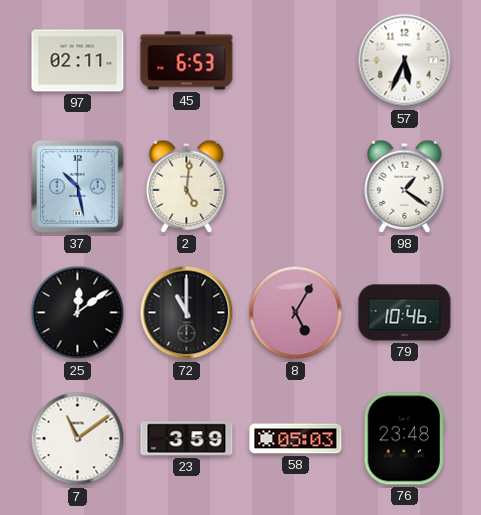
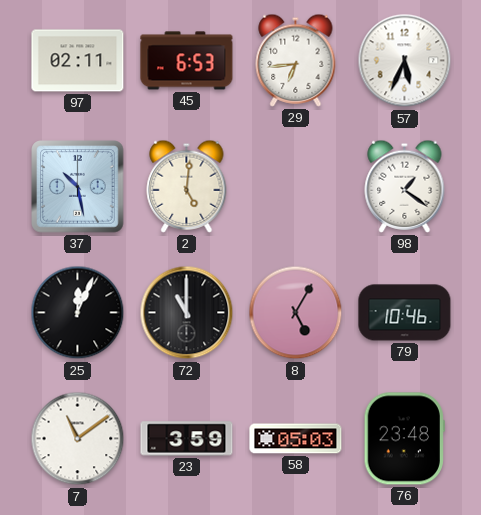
29: none -> 6:44 (296, 60)
25: 12:09 -> 12:04 (78, 313)
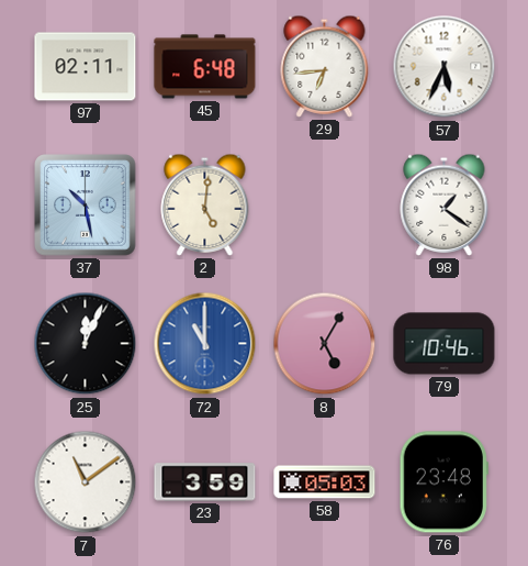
45: 6:53 -> 6:48 (205, 67)
72 dial: black -> blue (205, 344)
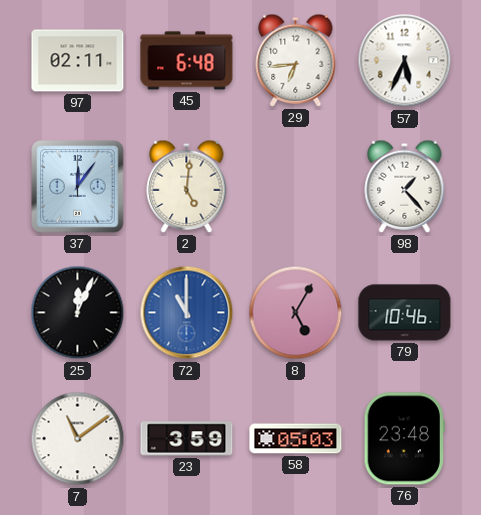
37: 10:28 -> 12:06 (78, 187)
98: 1:21 -> 1:23 (405, 186)
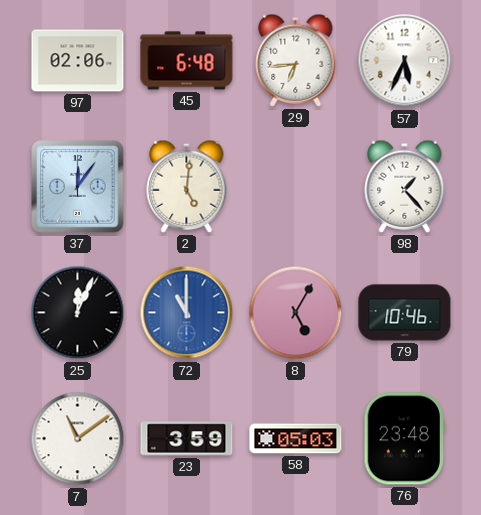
97: 02:11 -> 02:06 (78, 61)
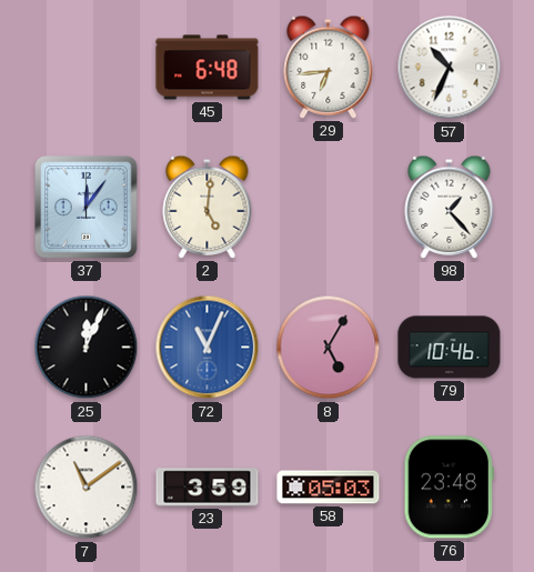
97: 02:06 -> none (78, 61)
57: 5:34 -> 10:34 (450, 68)
72: 11:00 -> 11:04 (208, 348)
